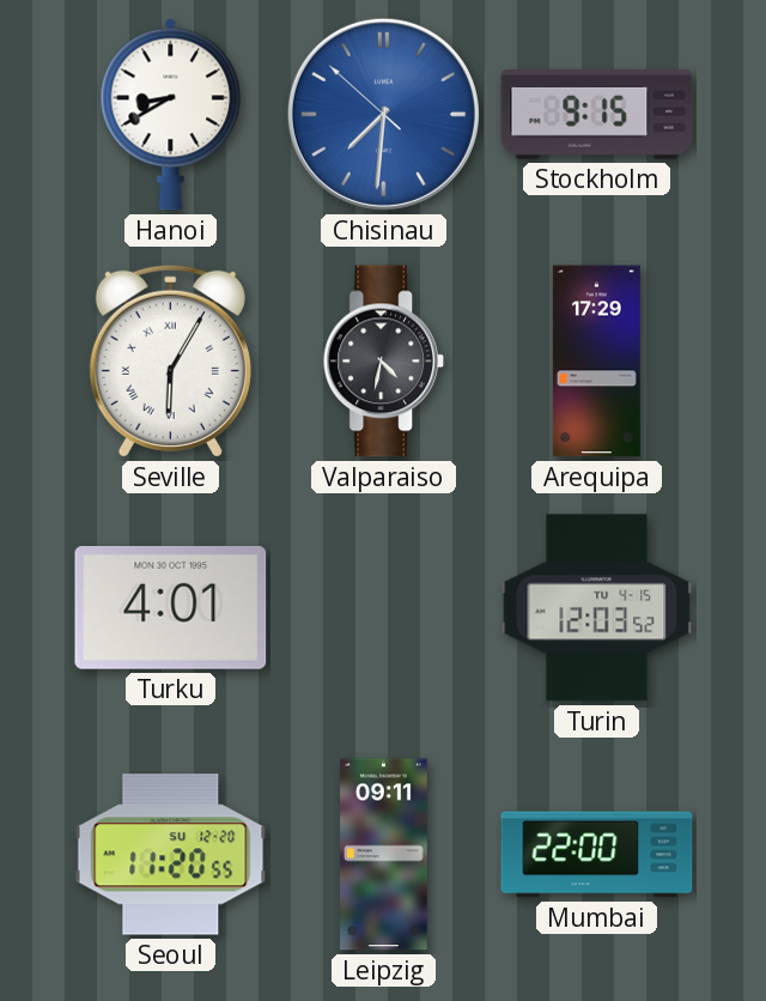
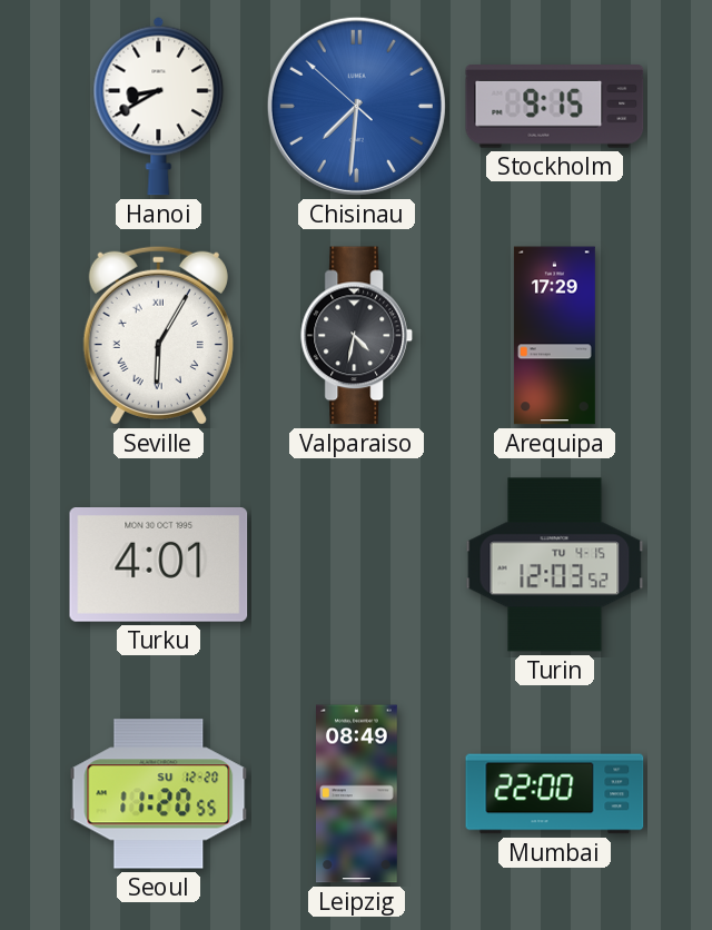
Leipzig: 09:11 -> 08:49 (357, 794)
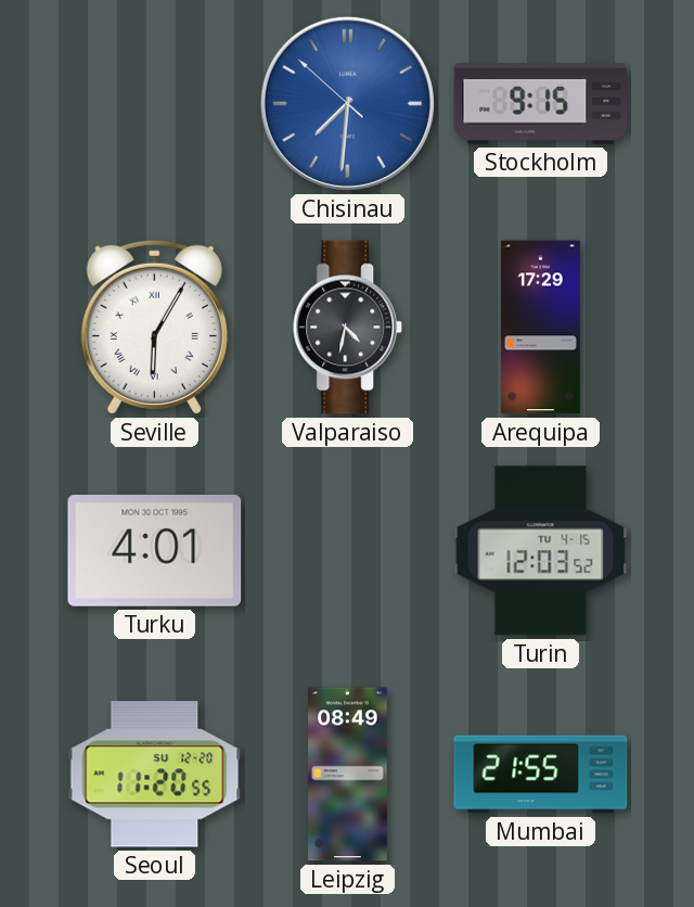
Hanoi: 8:40 -> none (159, 106)
Mumbai: 22:00 -> 21:55 (541, 775)
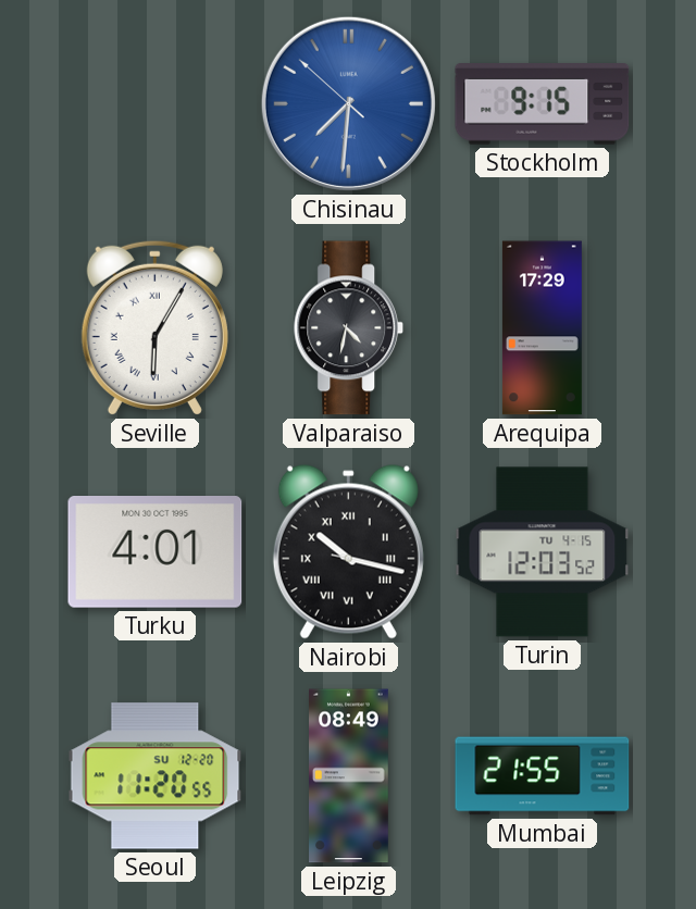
Nairobi: none -> 10:17 (348, 552)
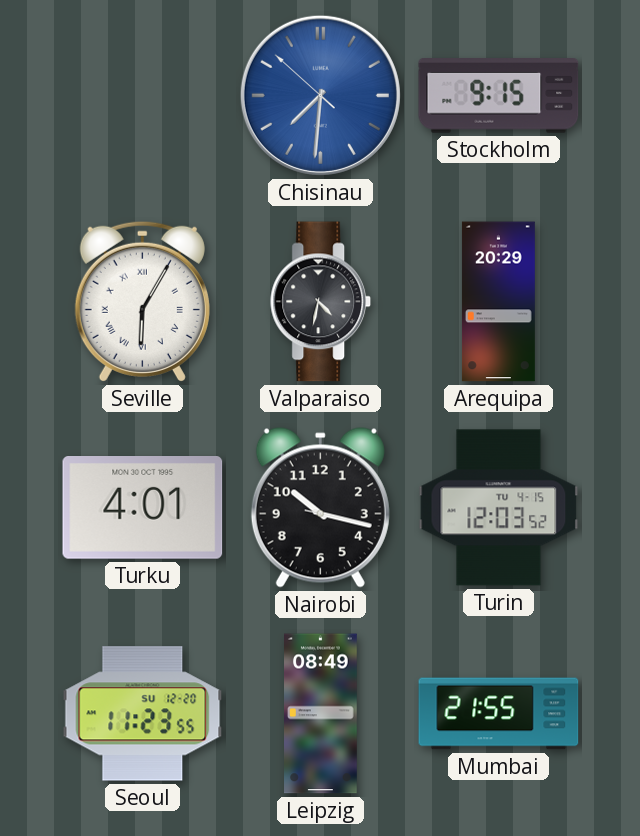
Arequipa: 17:29 -> 20:29 (498, 302)
Nairobi numerals: Roman -> Arabic (320, 508)
Seoul: 11:20 -> 11:23 (143, 714)
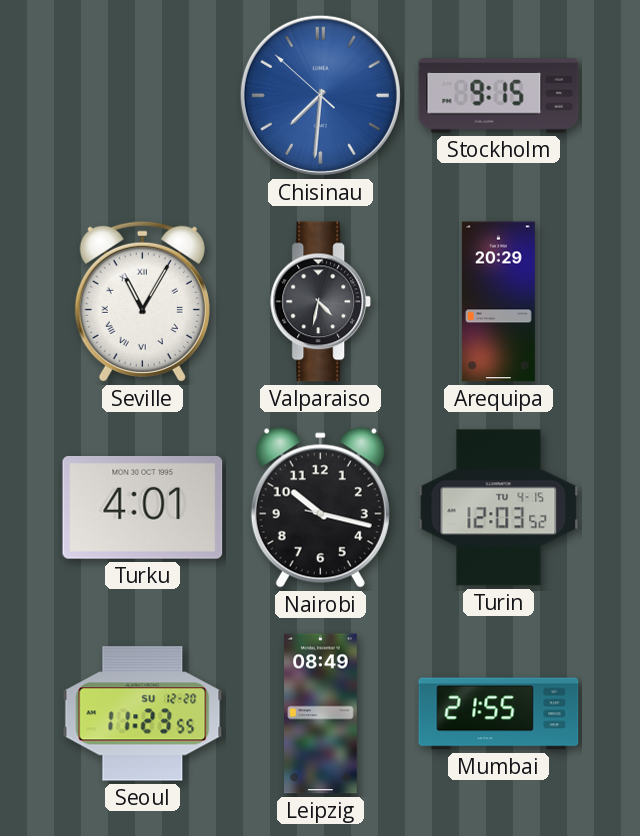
Seville: 6:05 -> 11:05 (142, 301)
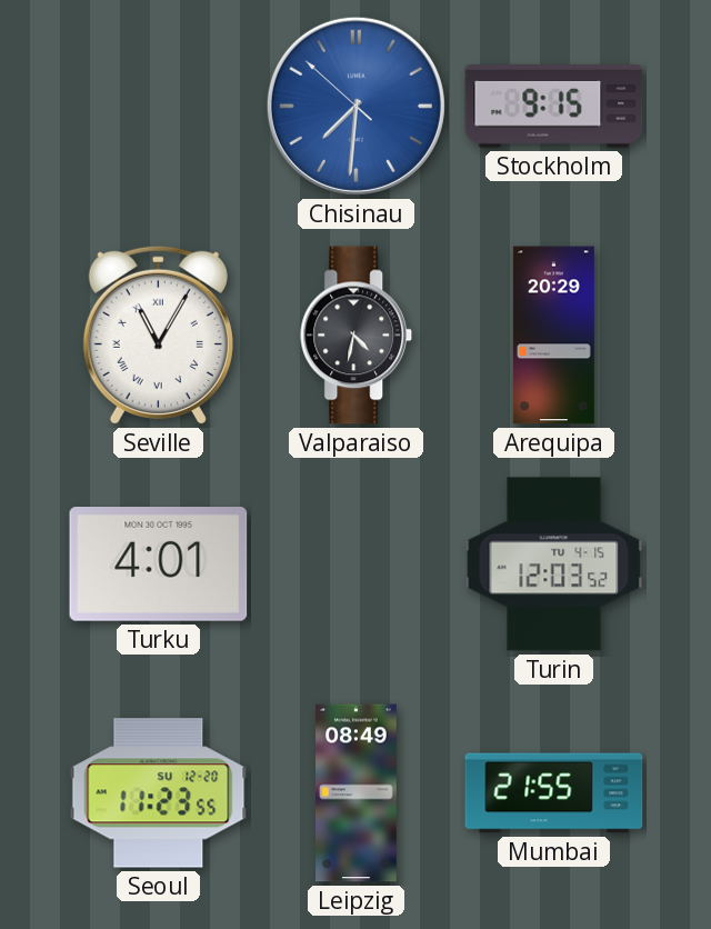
Nairobi: 10:17 -> none (320, 508)
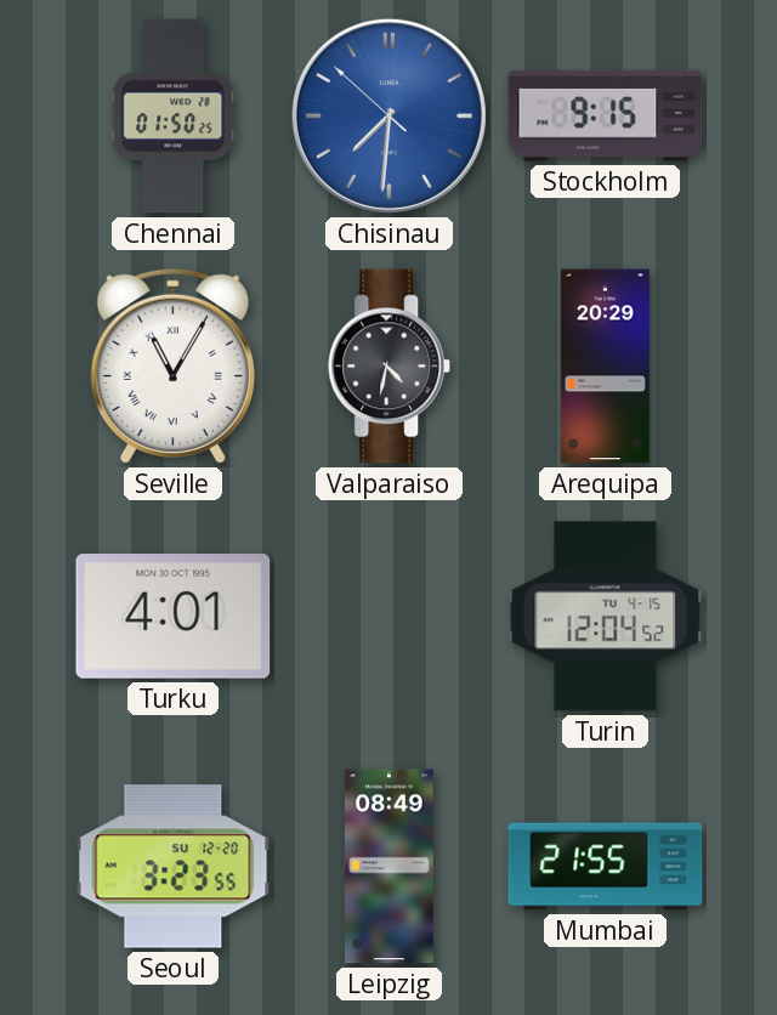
Chennai: none -> 01:50 (174, 117)
Turin: 12:03 -> 12:04 (606, 617)
Seoul: 11:23 -> 3:23 (174, 867)
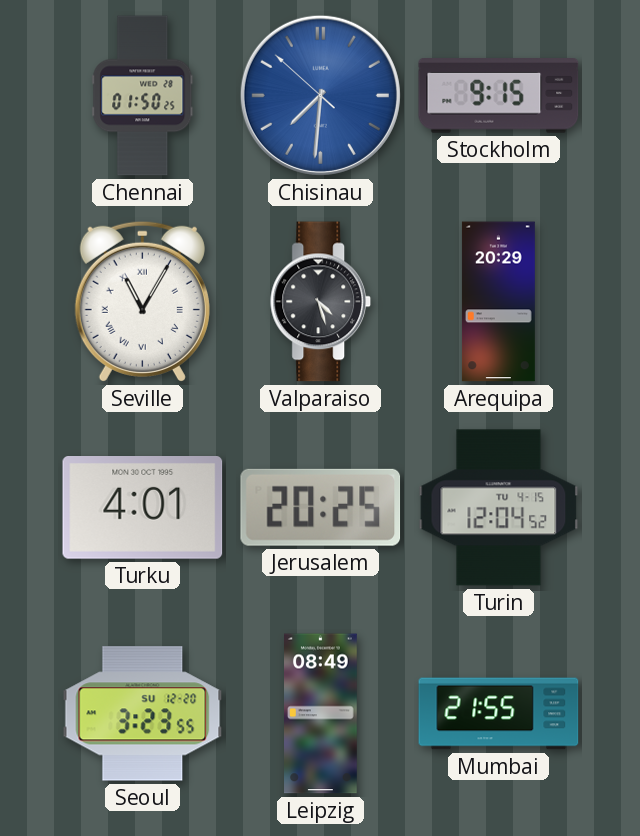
Valparaiso: 4:32 -> 4:27 (321, 302)
Jerusalem: none -> 20:25 (321, 507)
